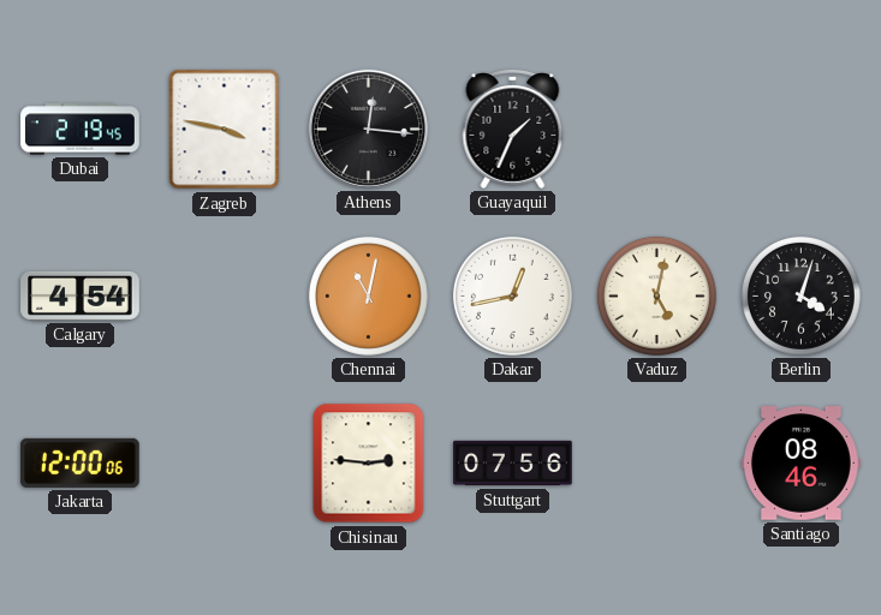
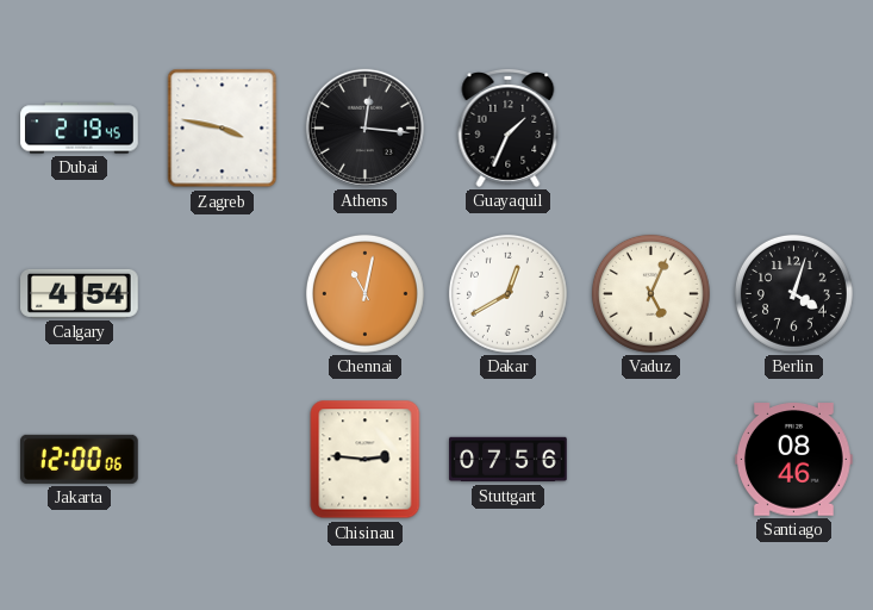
Dakar: 12:43 -> 12:40 (507, 293)
Vaduz: 5:02 -> 5:04 (650, 293)
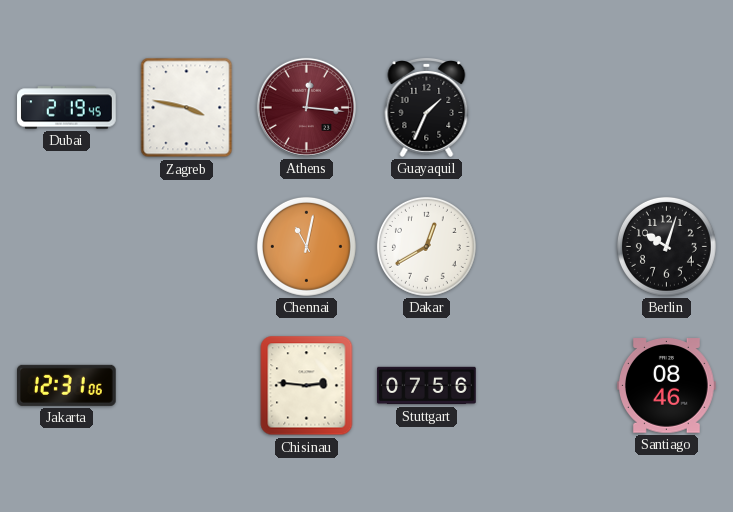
Athens dial: black -> burgundy (306, 107)
Calgary: 4:54 -> none (80, 293)
Vaduz: 5:04 -> none (650, 293)
Berlin: 4:03 -> 10:03 (666, 246)
Jakarta: 12:00 -> 12:31 (67, 385)
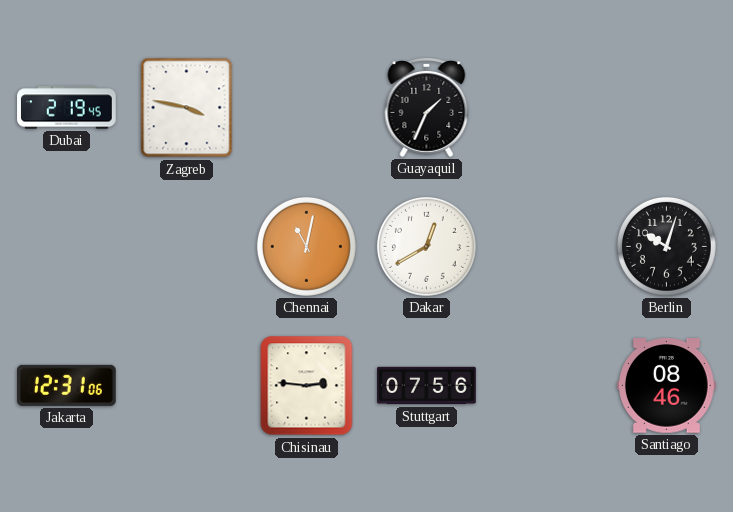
Athens: 12:16 -> none (306, 107)
